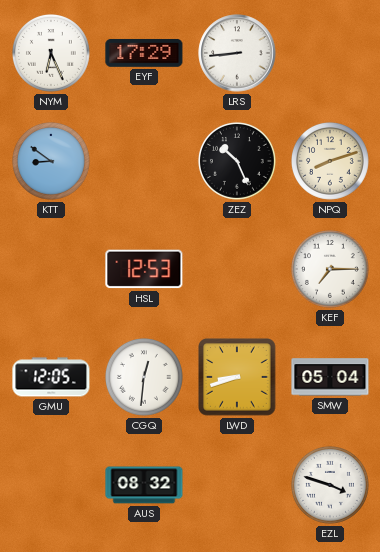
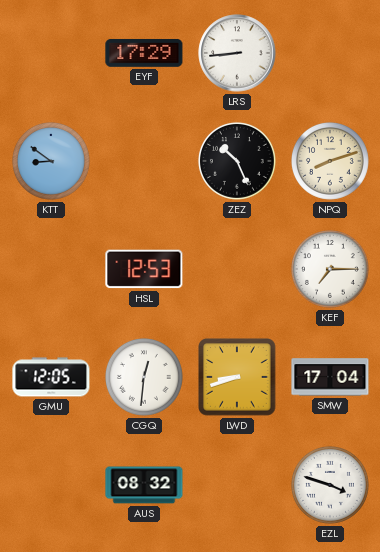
NYM: 6:26 -> none (51, 53)
SMW: 05:04 -> 17:04 (330, 377)
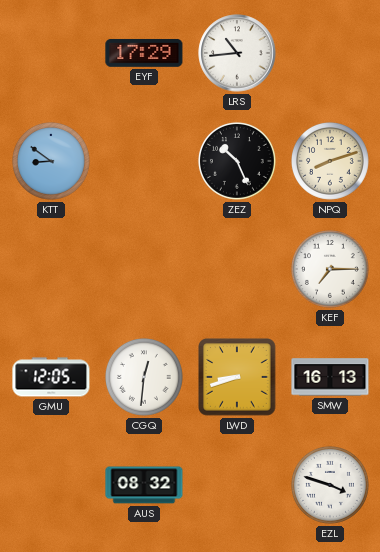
LRS: 8:44 -> 10:44 (237, 53)
HSL: 12:53 -> none (144, 269)
SMW: 17:04 -> 16:13 (330, 377)
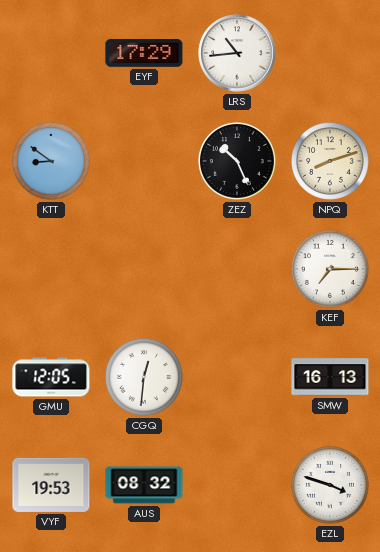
LWD: 8:42 -> none (238, 378)
VYF: none -> 19:53 (51, 485)
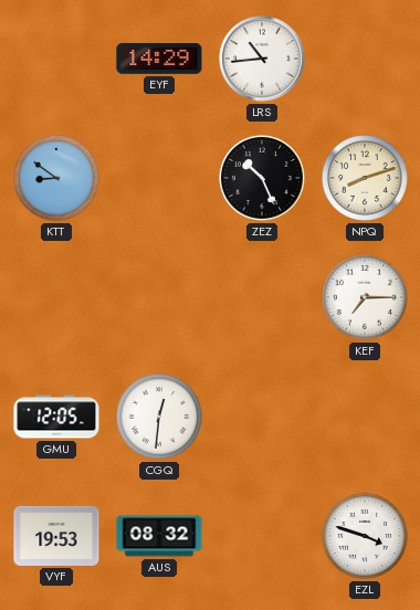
EYF: 17:29 -> 14:29 (159, 59)
SMW: 16:13 -> none (330, 377)
